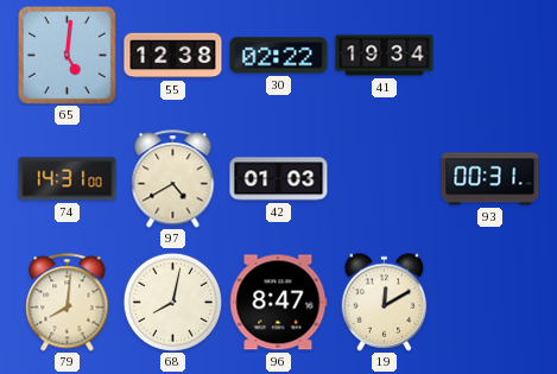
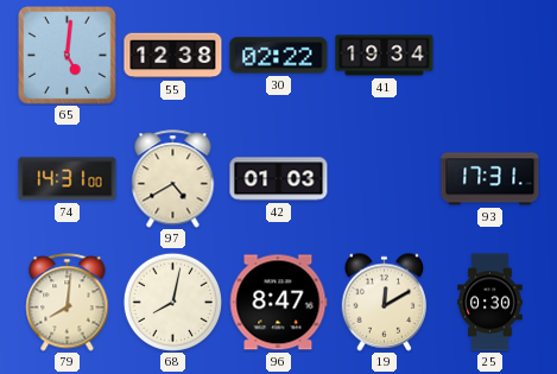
93: 00:31 -> 17:31 (490, 179)
25: none -> 0:30 (490, 303)
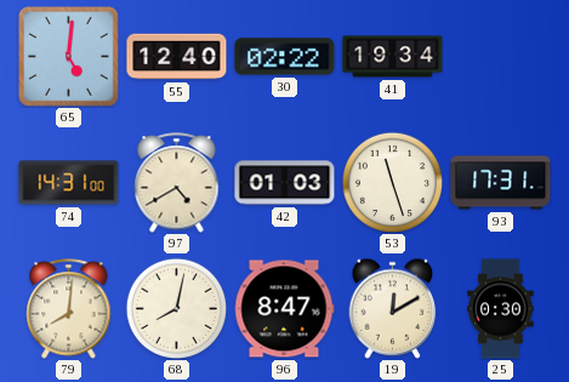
55: 12:38 -> 12:40 (177, 57)
53: none -> 11:27 (392, 182)
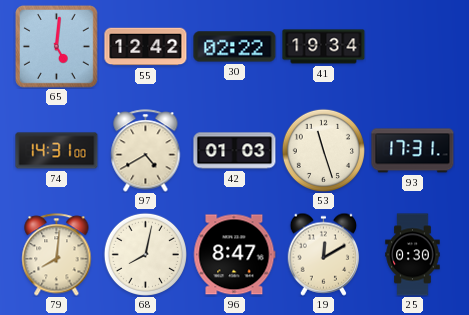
55: 12:40 -> 12:42 (146, 47)
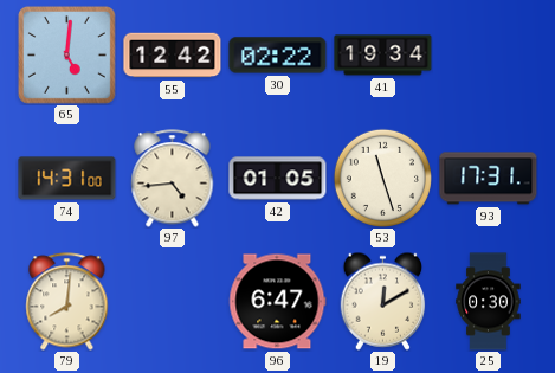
97: 4:40 -> 4:44 (173, 179)
42: 01:03 -> 01:05 (278, 179)
68: 8:02 -> none (145, 254)
96: 8:47 -> 6:47 (277, 302)
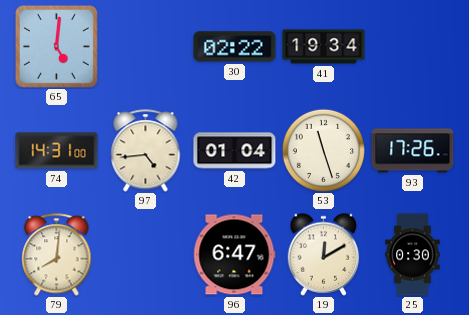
55: 12:42 -> none (173, 56)
42: 01:05 -> 01:04 (235, 151)
93: 17:31 -> 17:26 (413, 151)
